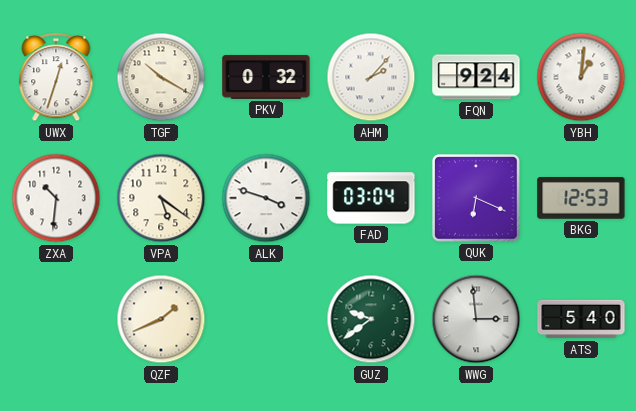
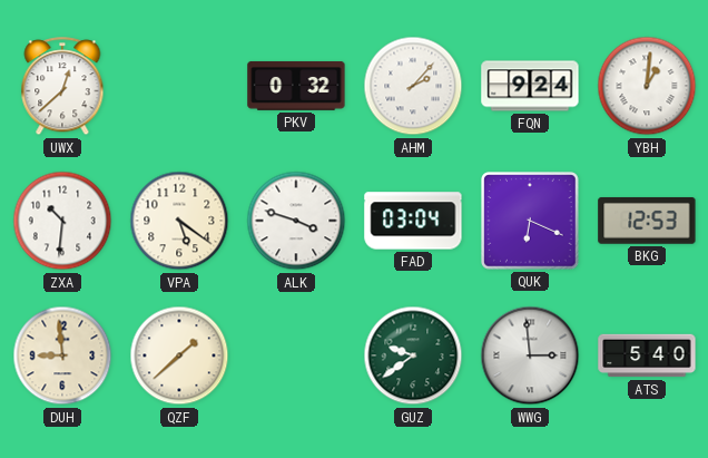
UWX: 12:33 -> 12:38 (62, 87)
TGF: 10:20 -> none (161, 77)
DUH: none -> 8:59 (62, 355)
QZF: 1:41 -> 1:38 (179, 355)
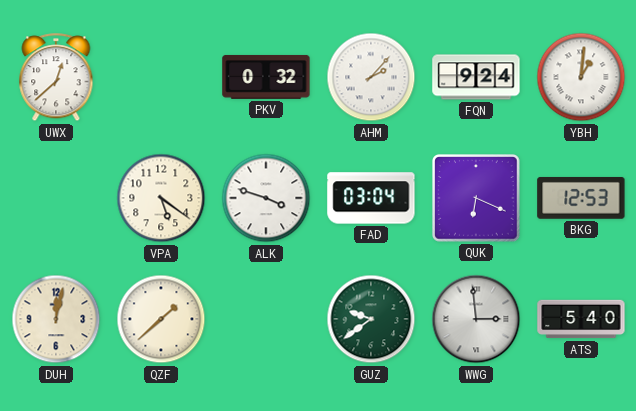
ZXA: 10:31 -> none (62, 221)
DUH: 8:59 -> 12:02 (56, 319)
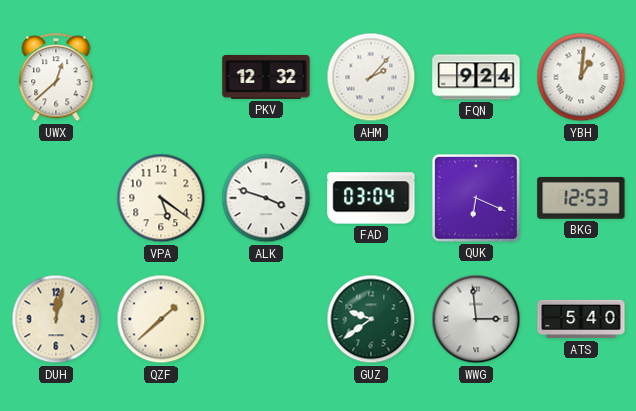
PKV: 0:32 -> 12:32 (266, 77)
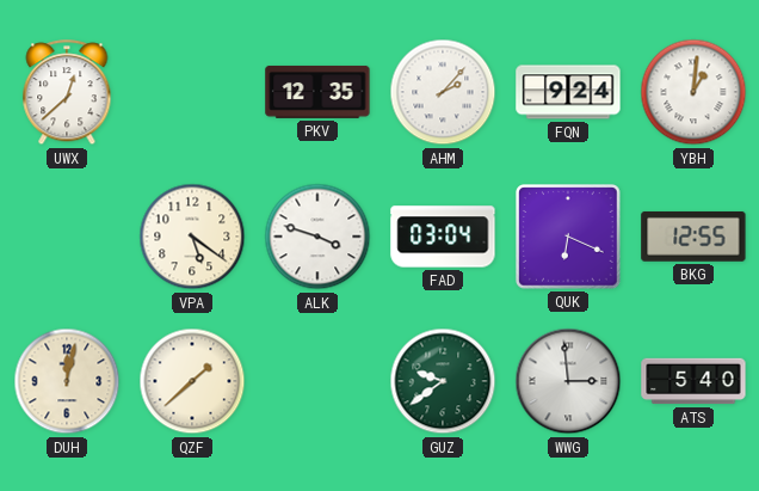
PKV: 12:32 -> 12:35 (317, 92)
BKG: 12:53 -> 12:55 (693, 237)
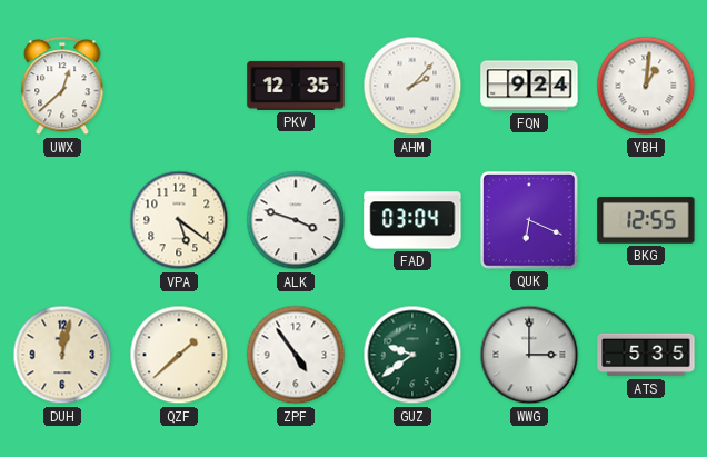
ZPF: none -> 4:54 (296, 355)
WWG: 2:59 -> 3:00 (529, 355)
ATS: 5:40 -> 5:35 (646, 355)
